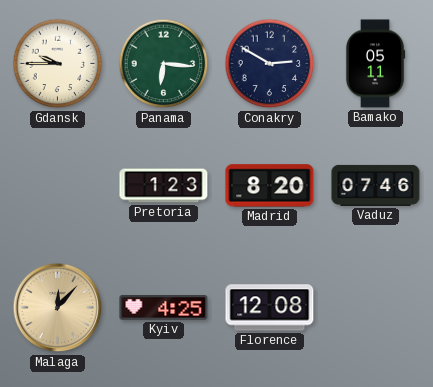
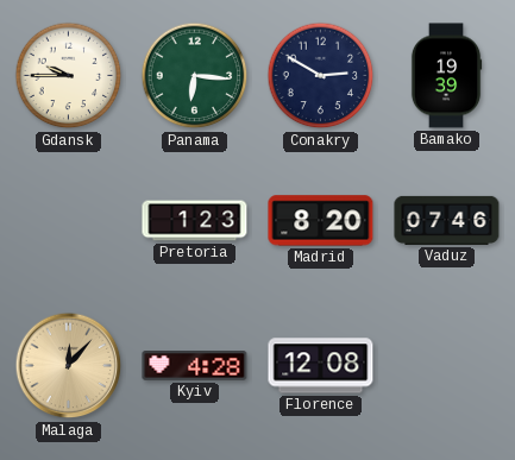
Bamako: 05:11 -> 19:39 (446, 76)
Kyiv: 4:25 -> 4:28 (195, 366)
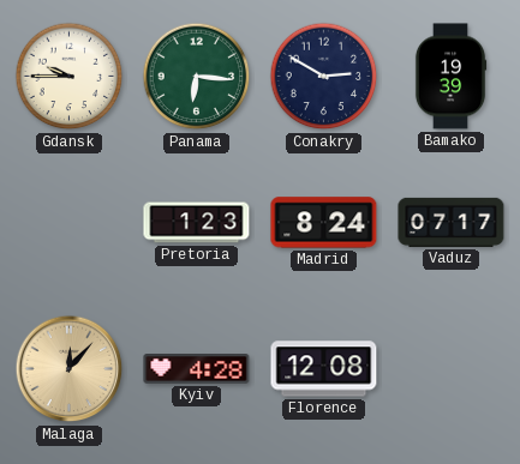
Madrid: 8:20 -> 8:24 (324, 223)
Vaduz: 07:46 -> 07:17 (452, 222)
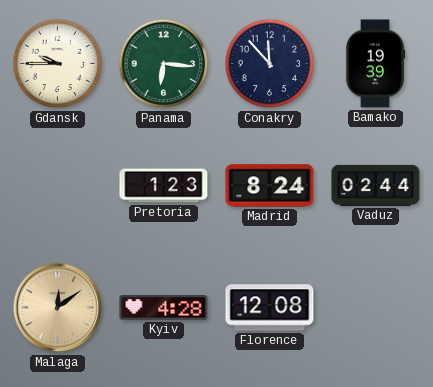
Conakry: 2:50 -> 11:53 (270, 64)
Vaduz: 07:17 -> 02:44 (376, 185)
Malaga: 12:07 -> 12:09 (58, 308)
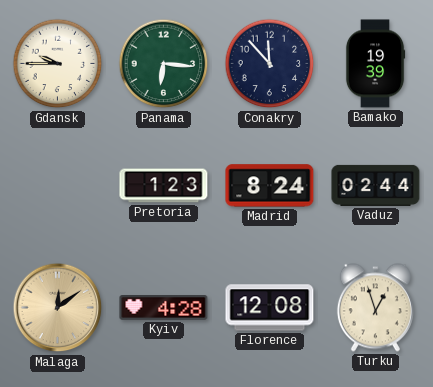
Turku: none -> 12:57 (375, 308)
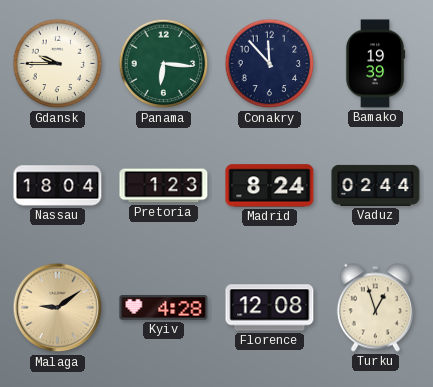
Nassau: none -> 18:04 (58, 186)
Malaga: 12:09 -> 9:09 (58, 308)
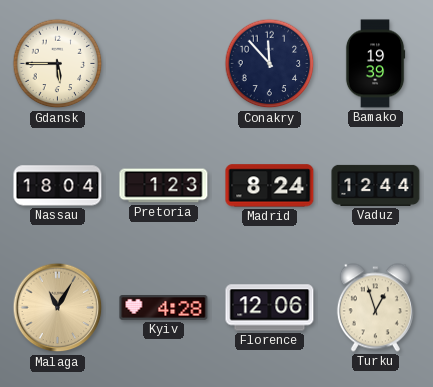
Gdansk: 9:45 -> 5:45 (58, 64)
Panama: 6:16 -> none (164, 64)
Vaduz: 02:44 -> 12:44 (376, 185)
Malaga: 9:09 -> 11:05 (58, 308)
Florence: 12:08 -> 12:06 (270, 308)
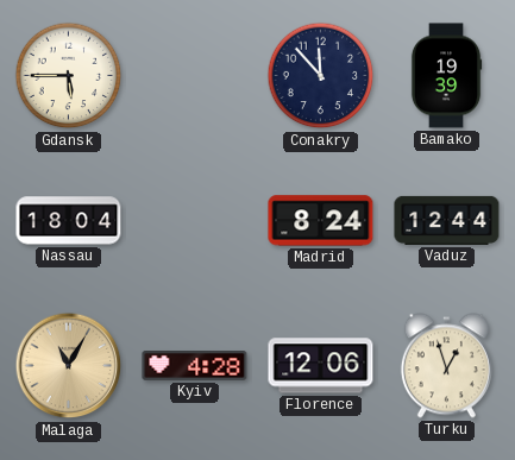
Pretoria: 1:23 -> none (164, 186)
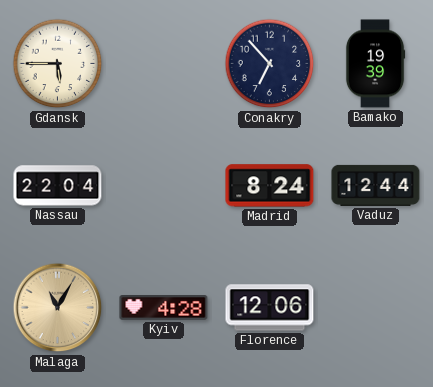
Conakry: 11:53 -> 6:53 (270, 64)
Nassau: 18:04 -> 22:04 (58, 186)
Turku: 12:57 -> none (446, 366)
